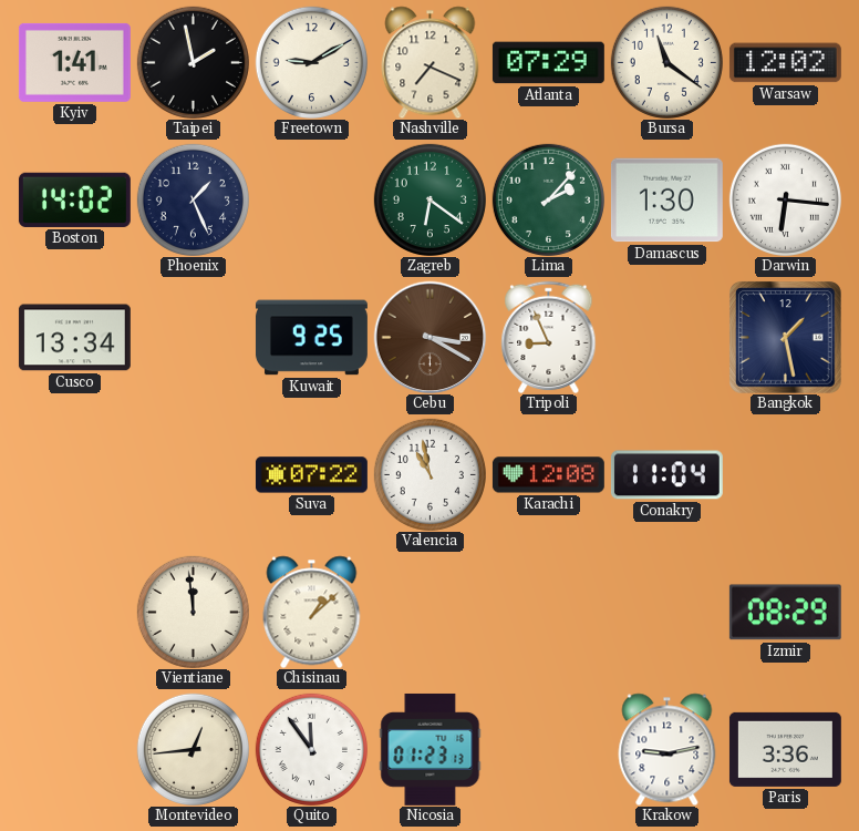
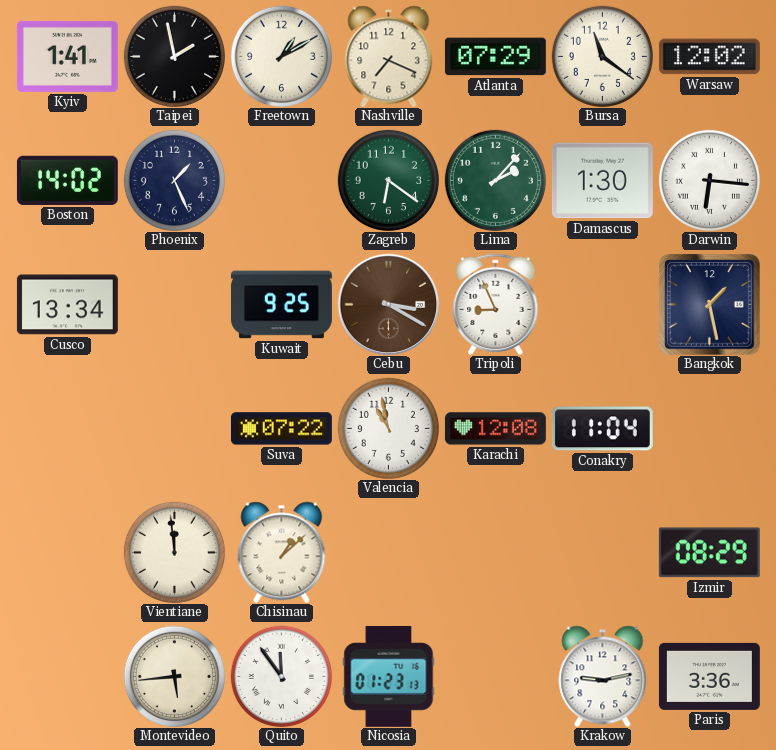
Freetown: 9:10 -> 1:10 (281, 56)
Montevideo: 12:44 -> 5:44 (174, 676)
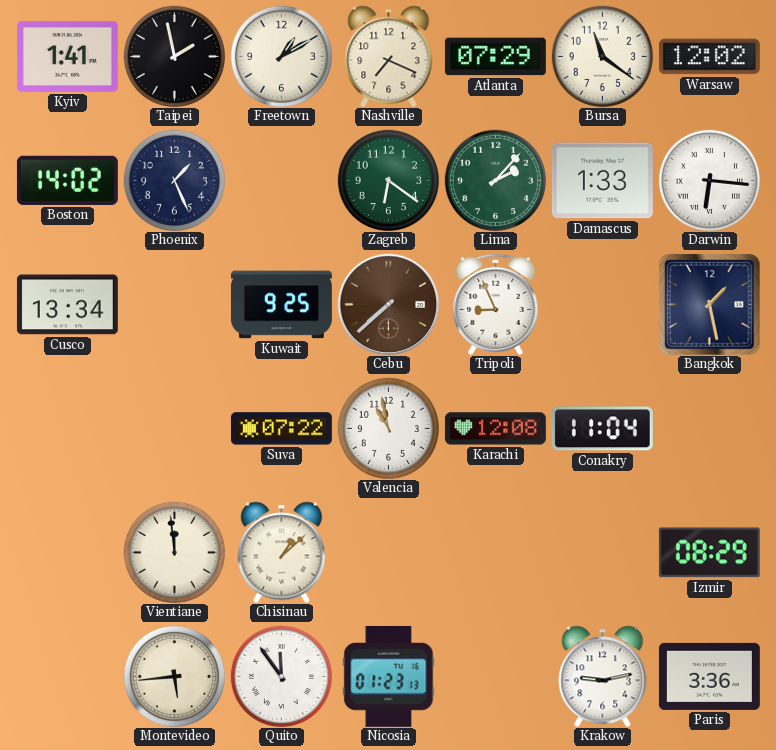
Damascus: 1:30 -> 1:33 (602, 181)
Cebu: 3:20 -> 7:38 (388, 304)
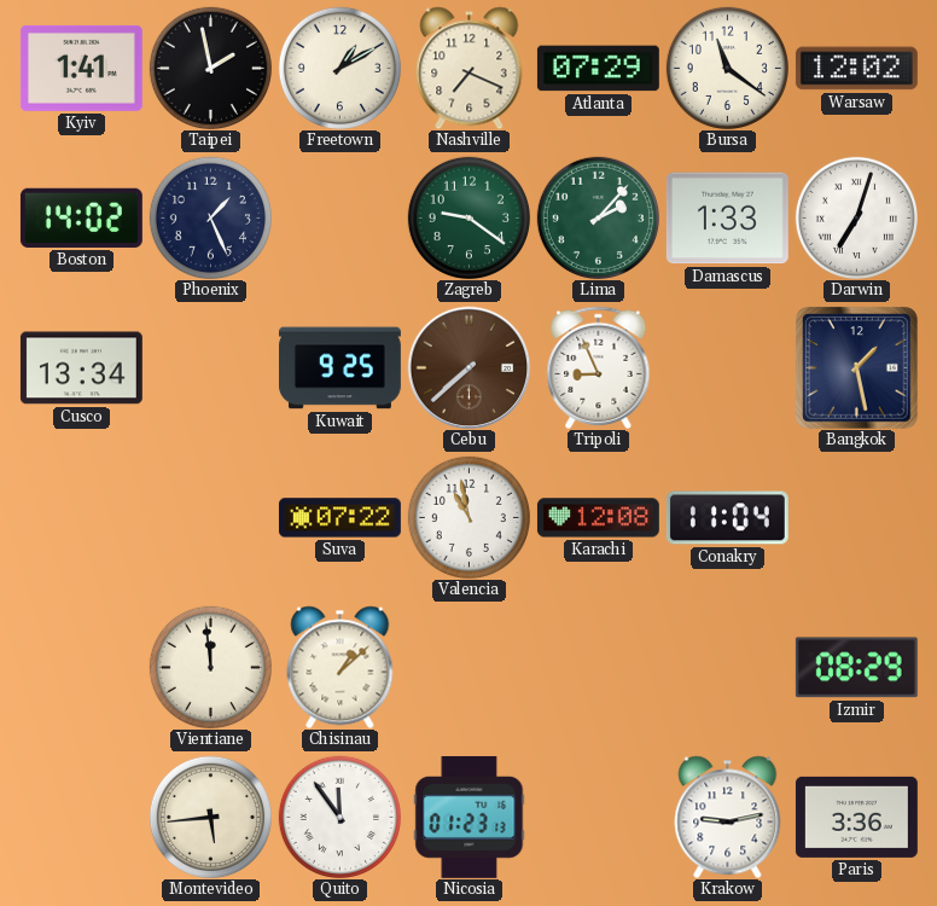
Zagreb: 6:21 -> 9:21 (468, 217)
Darwin: 6:16 -> 7:03 (856, 217)
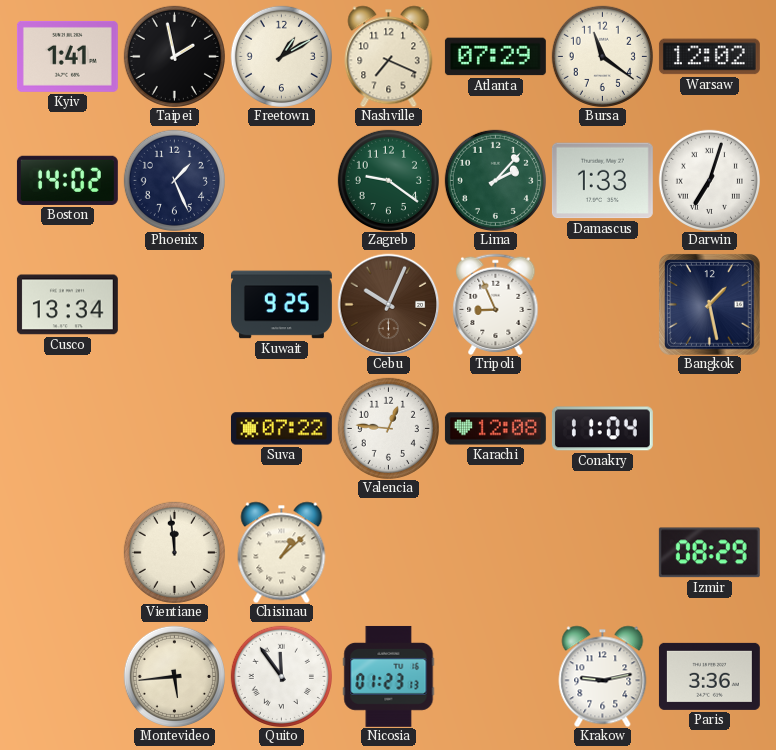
Cebu: 7:38 -> 10:04 (388, 304)
Valencia: 10:58 -> 12:46 (388, 428)
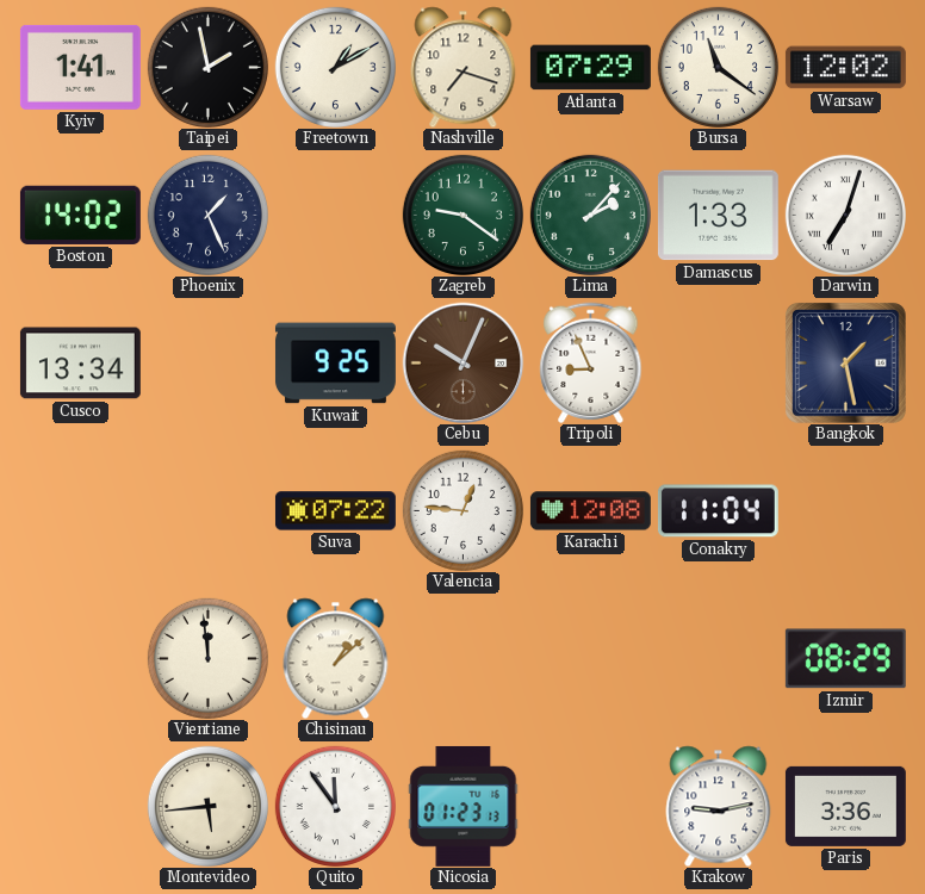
Nashville: 7:19 -> 7:18 (464, 67)
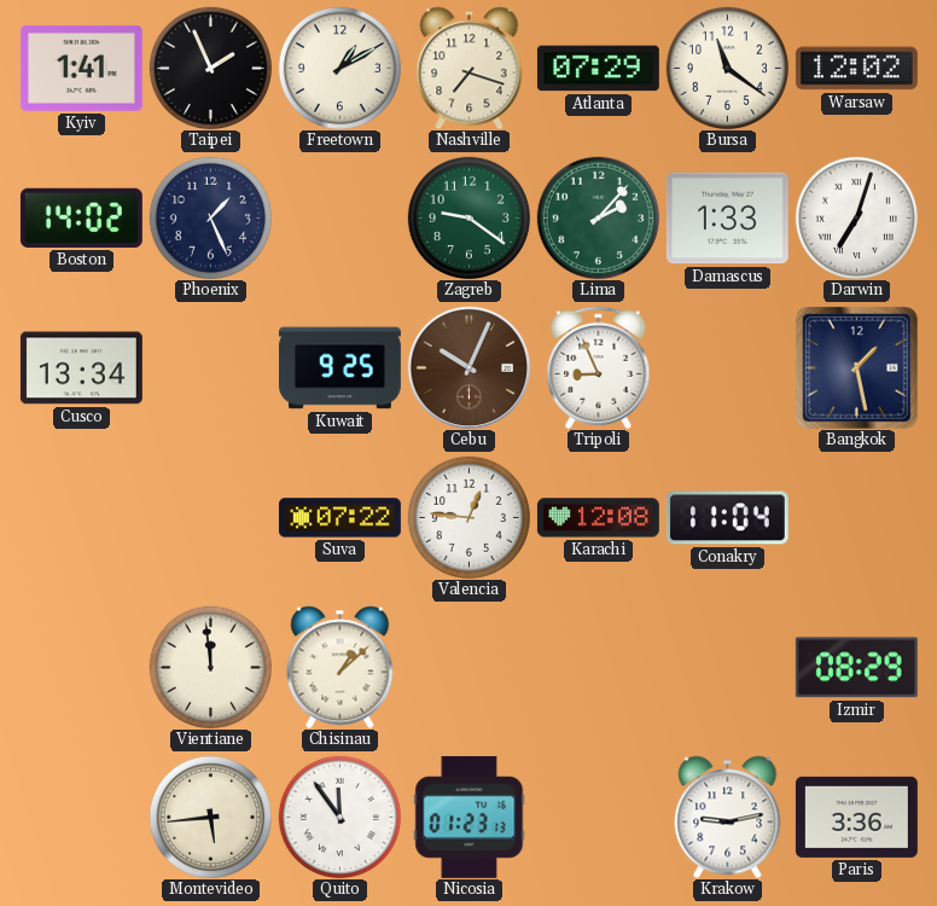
Taipei: 1:58 -> 1:56 (210, 68)
